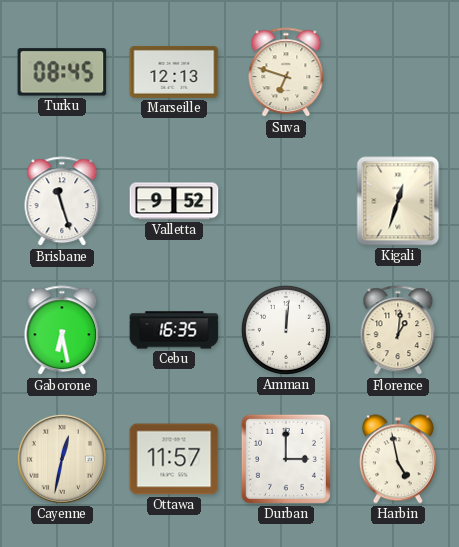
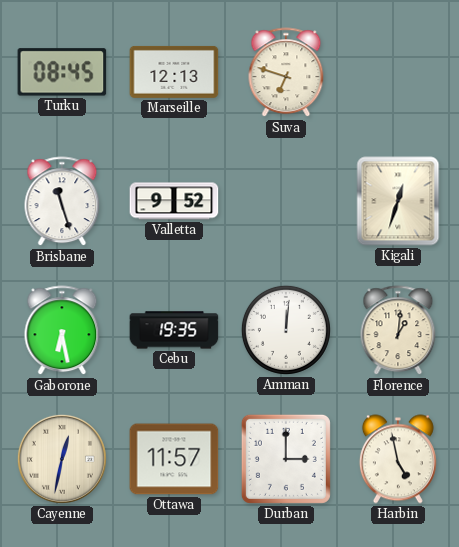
Cebu: 16:35 -> 19:35 (174, 330)
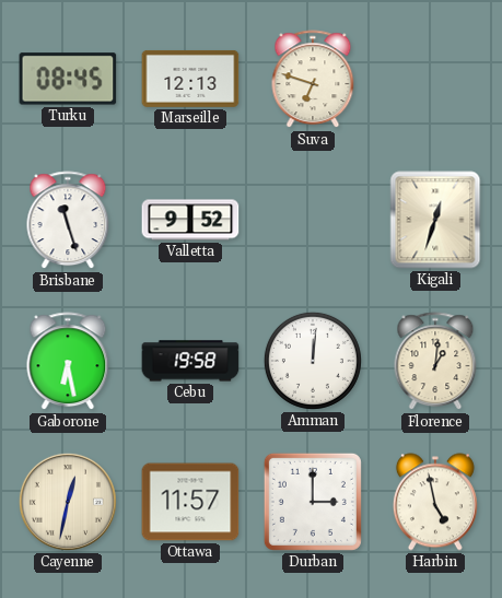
Cebu: 19:35 -> 19:58 (190, 361)
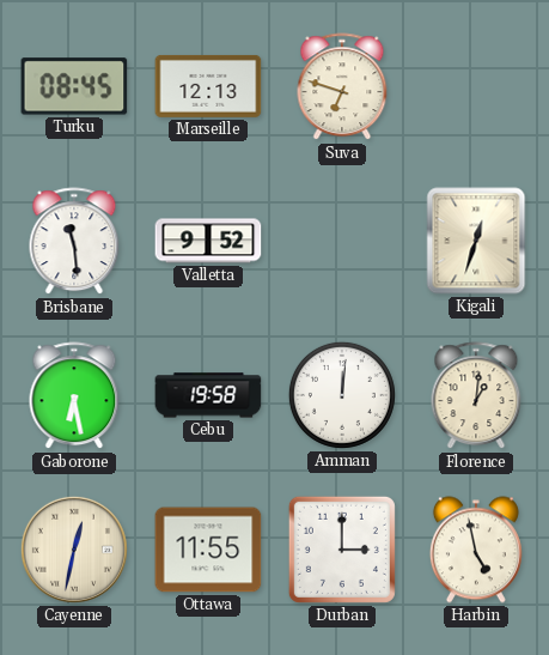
Brisbane: 11:27 -> 11:29 (74, 242)
Ottawa: 11:57 -> 11:55 (208, 550)
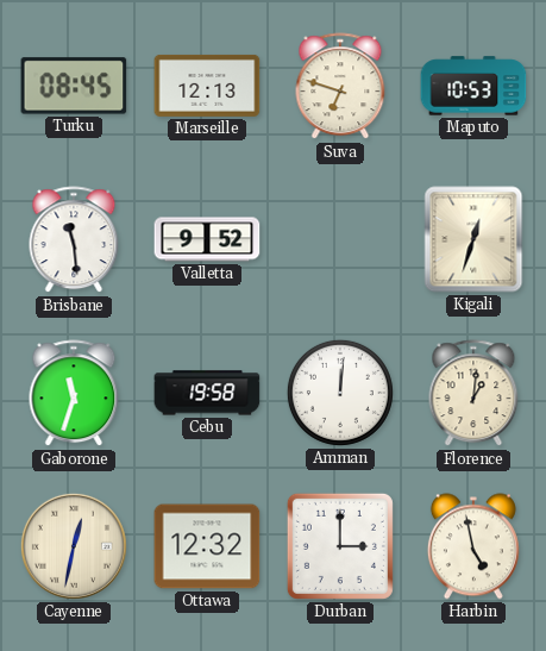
Maputo: none -> 10:53 (473, 86)
Gaborone: 6:28 -> 11:33 (74, 394)
Ottawa: 11:55 -> 12:32 (207, 546)
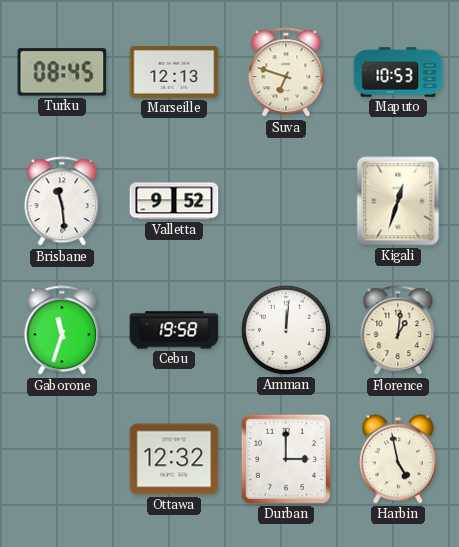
Cayenne: 12:32 -> none (74, 546)
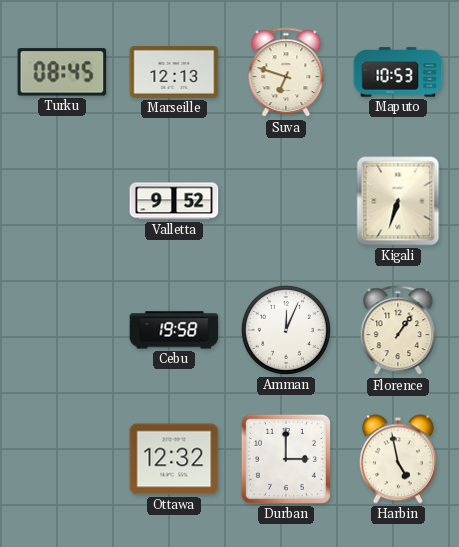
Brisbane: 11:29 -> none (62, 202)
Kigali: 12:33 -> 6:33 (398, 201)
Gaborone: 11:33 -> none (62, 331)
Amman: 12:01 -> 12:04 (286, 330)
Florence: 1:01 -> 1:06 (398, 331)
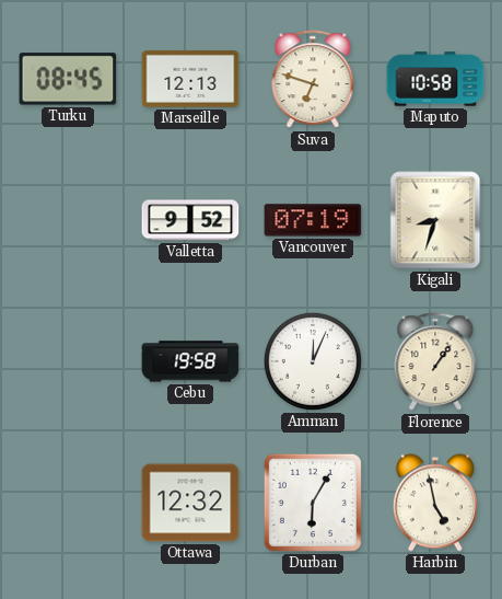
Maputo: 10:53 -> 10:58 (435, 79)
Vancouver: none -> 07:19 (313, 220)
Kigali: 6:33 -> 8:33 (435, 220)
Durban: 3:00 -> 6:05 (313, 503)
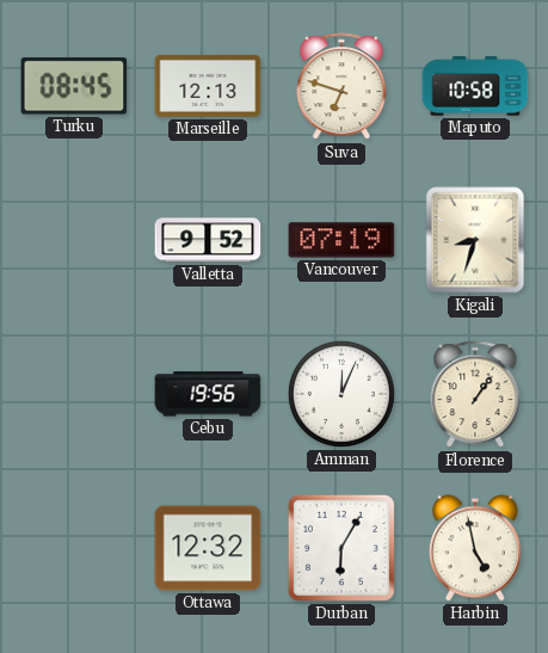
Cebu: 19:58 -> 19:56 (208, 394)
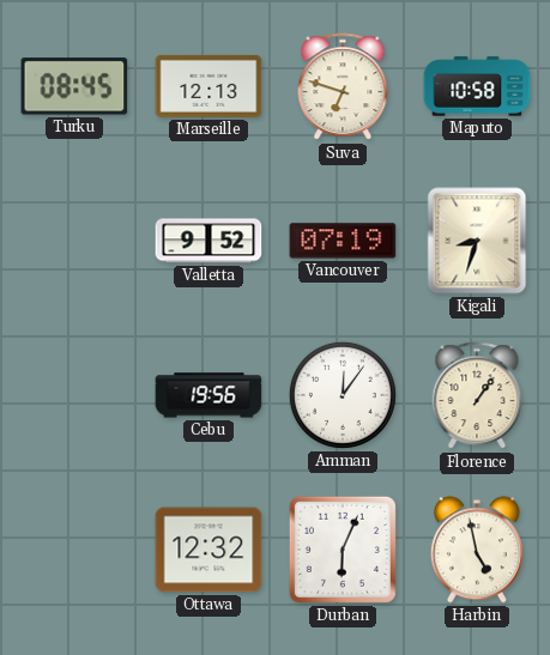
Amman: 12:04 -> 12:06 (343, 395)
Durban: 6:05 -> 6:04 (343, 550)
